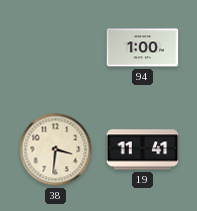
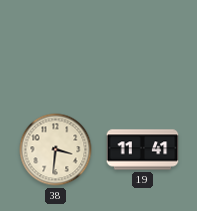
94: 1:00 -> none (143, 48)
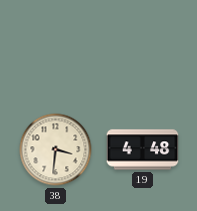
19: 11:41 -> 4:48 (143, 150)
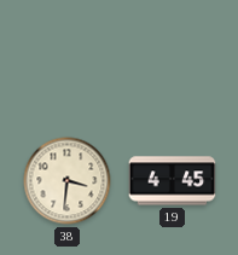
19: 4:48 -> 4:45 (173, 181)
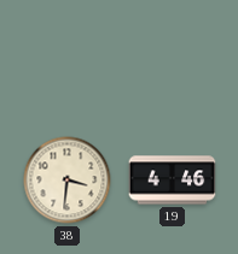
19: 4:45 -> 4:46 (173, 181)
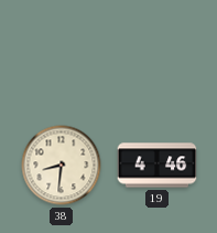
38: 3:31 -> 8:31 (62, 166)
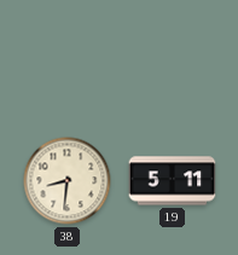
19: 4:46 -> 5:11 (173, 181)
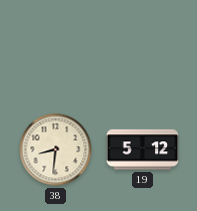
19: 5:11 -> 5:12 (143, 150)
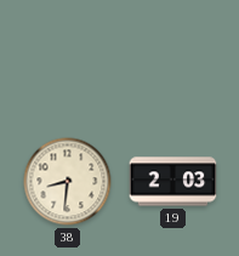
19: 5:12 -> 2:03 (173, 182)
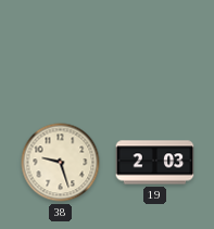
38: 8:31 -> 9:27 (61, 163)
